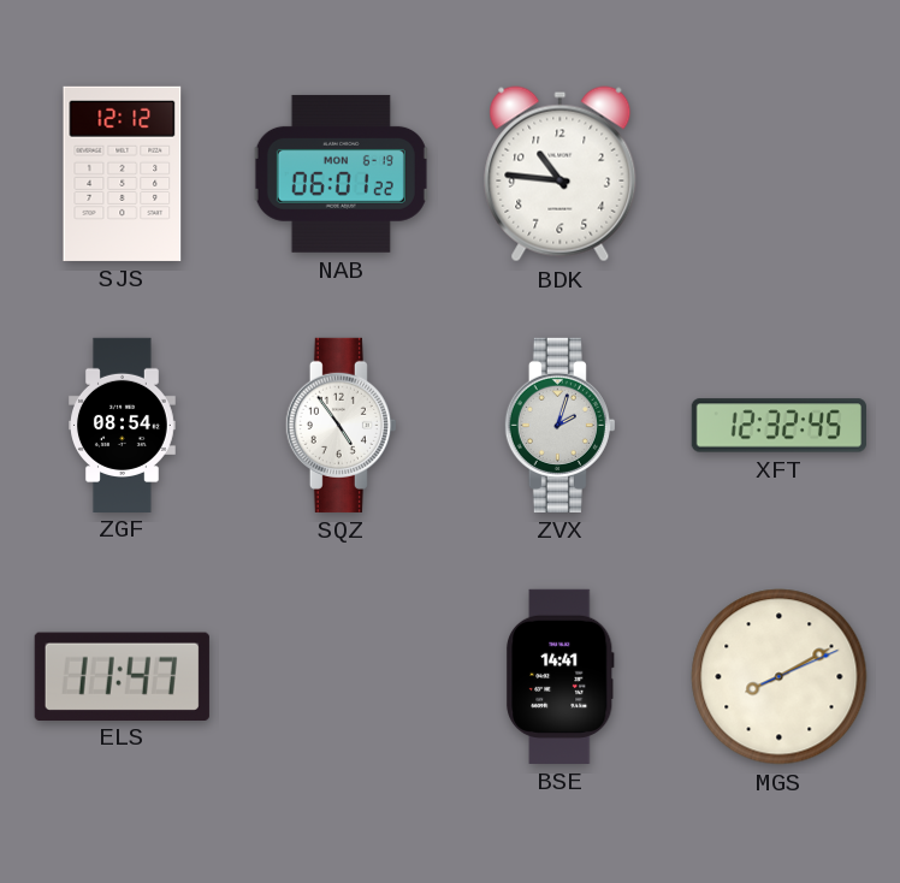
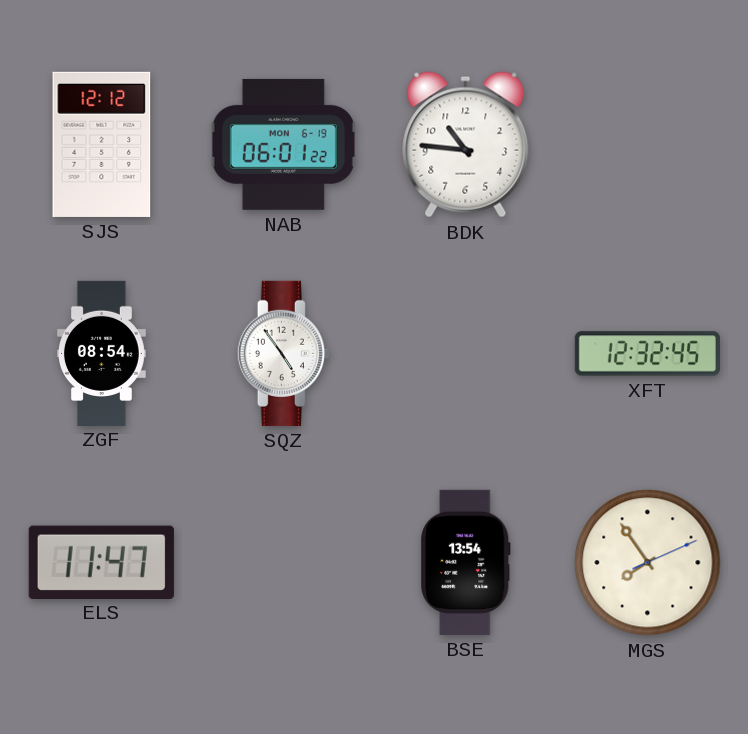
ZVX: 2:03 -> none (559, 425)
BSE: 14:41 -> 13:54 (466, 562)
MGS: 8:10 -> 7:54 (648, 563)
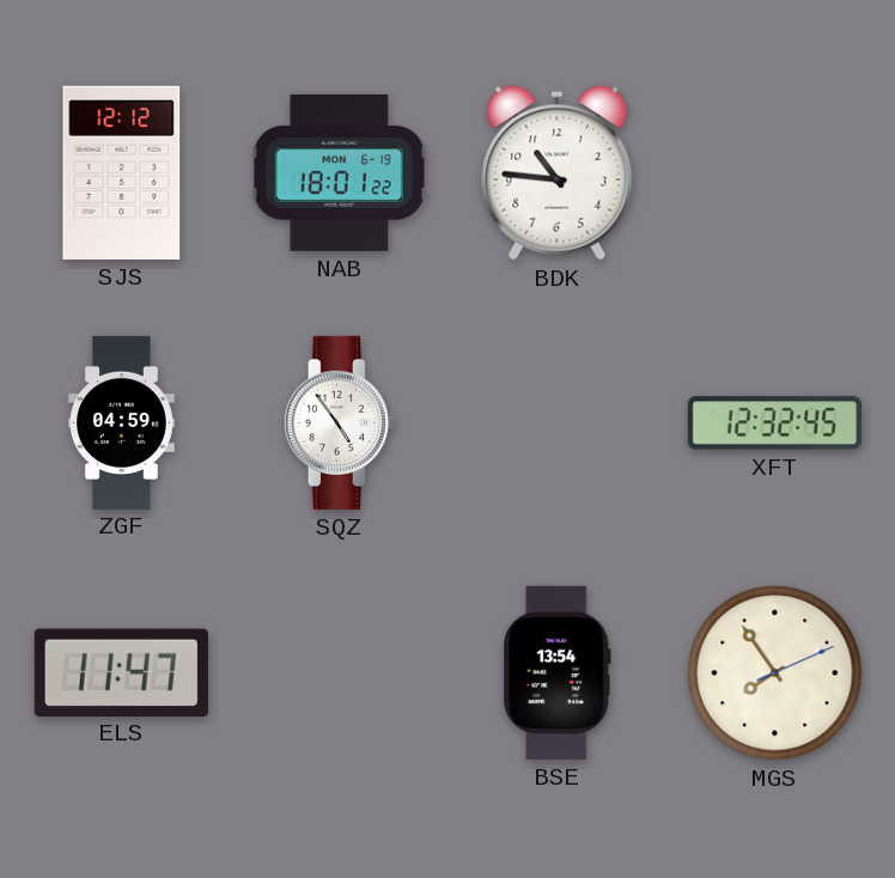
NAB: 06:01 -> 18:01 (339, 172)
ZGF: 08:54 -> 04:59 (122, 422)
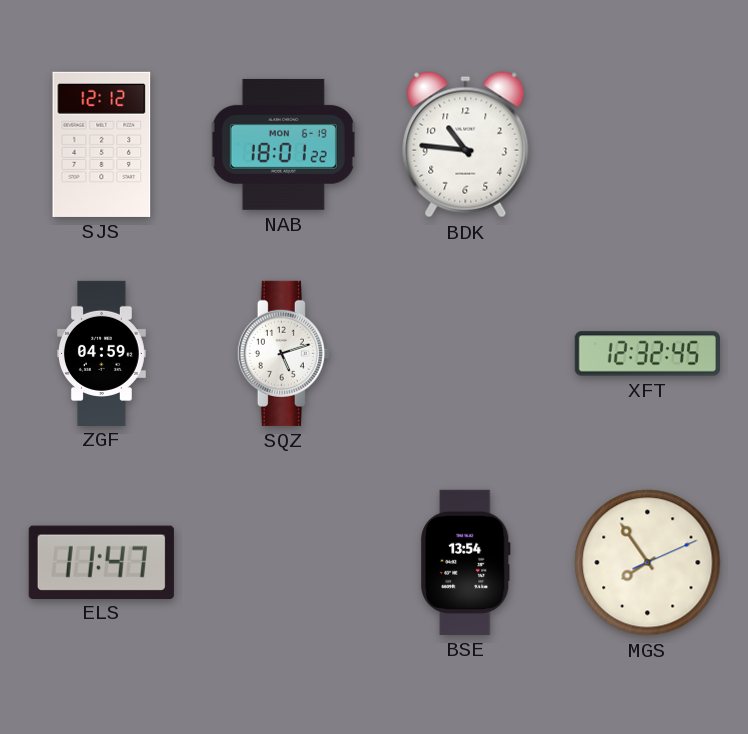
SQZ: 4:54 -> 5:12 (283, 353)
